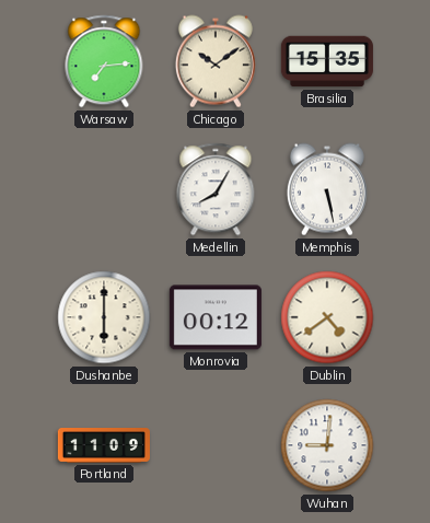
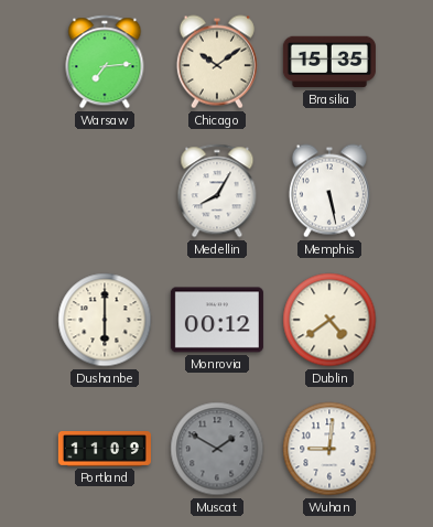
Muscat: none -> 1:50 (217, 449)
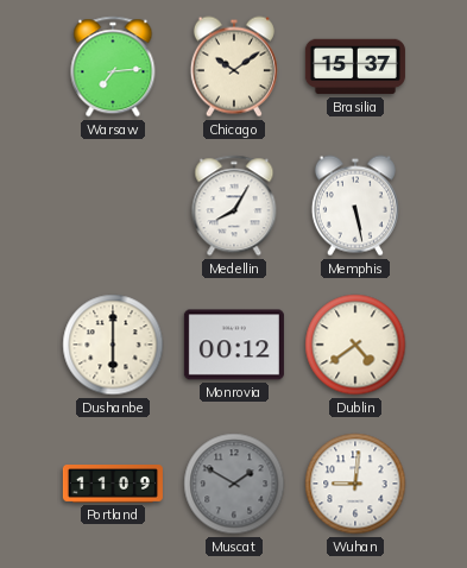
Brasilia: 15:35 -> 15:37 (355, 67)
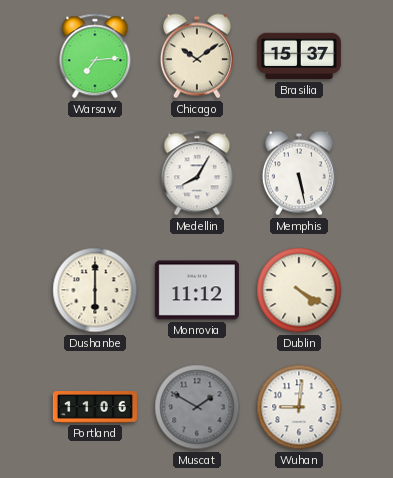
Monrovia: 00:12 -> 11:12 (197, 290)
Dublin: 4:39 -> 4:20 (299, 290)
Portland: 11:09 -> 11:06 (95, 408)
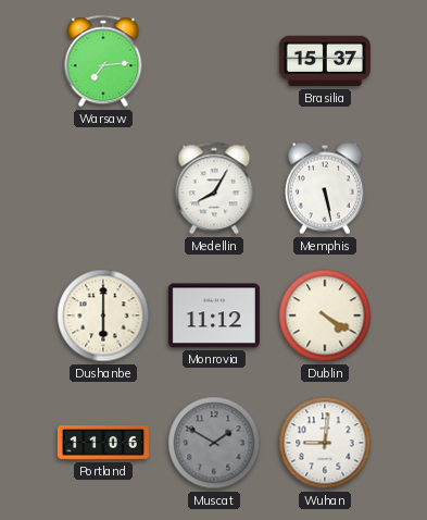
Chicago: 10:09 -> none (197, 56)
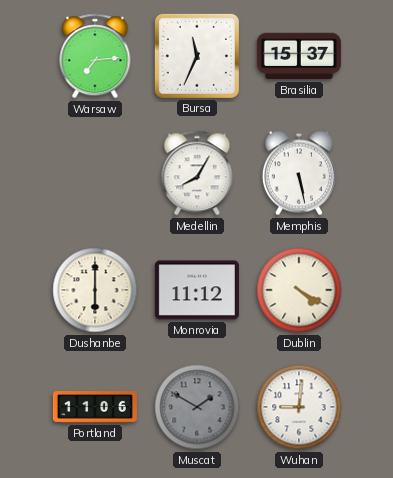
Bursa: none -> 11:34 (197, 56)
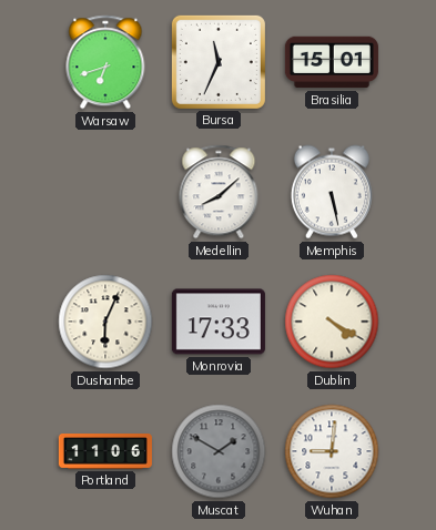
Warsaw: 7:14 -> 6:42 (105, 62)
Brasilia: 15:37 -> 15:01 (332, 62)
Medellin: 8:05 -> 8:08 (219, 192)
Dushanbe: 6:00 -> 6:04 (105, 322)
Monrovia: 11:12 -> 17:33 (219, 322)
